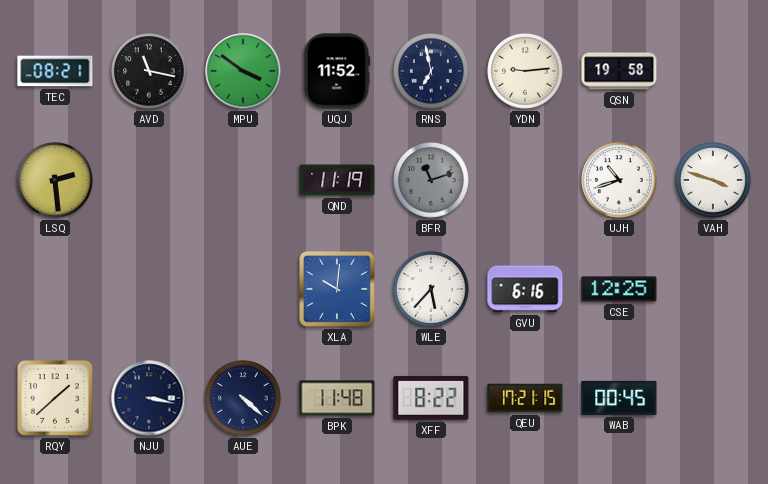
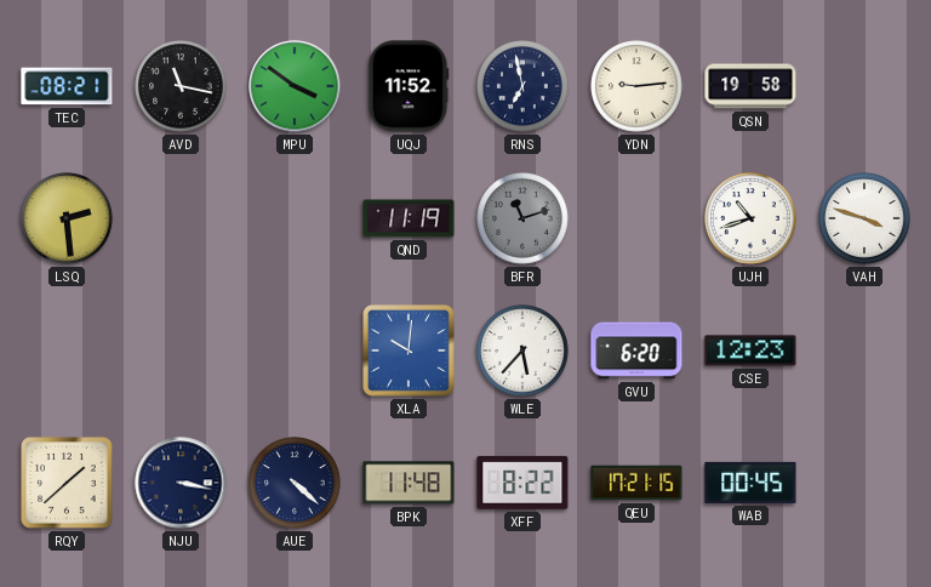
GVU: 6:16 -> 6:20 (636, 351)
CSE: 12:25 -> 12:23 (750, 351)
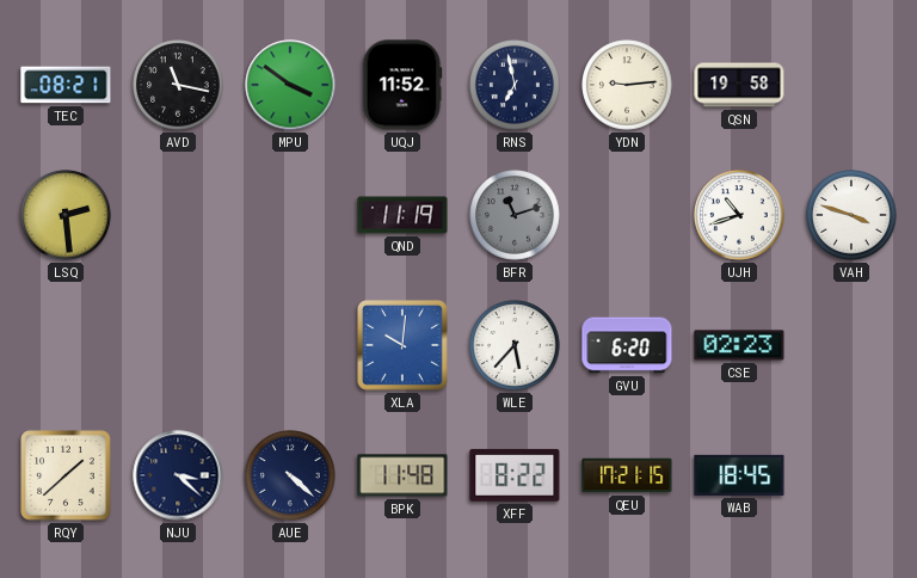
CSE: 12:23 -> 02:23 (739, 345)
NJU: 3:17 -> 3:22 (178, 475)
WAB: 00:45 -> 18:45 (739, 475)
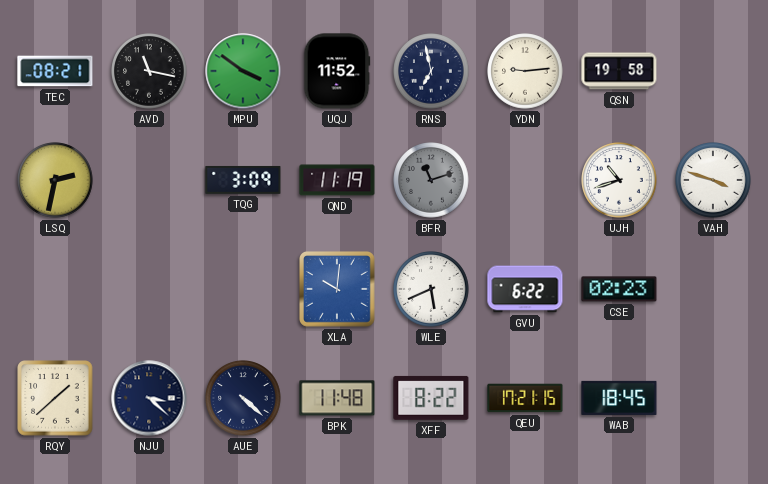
LSQ: 2:29 -> 2:32 (55, 180)
TQG: none -> 3:09 (243, 180)
WLE: 5:37 -> 5:41 (431, 289)
GVU: 6:20 -> 6:22 (525, 289)
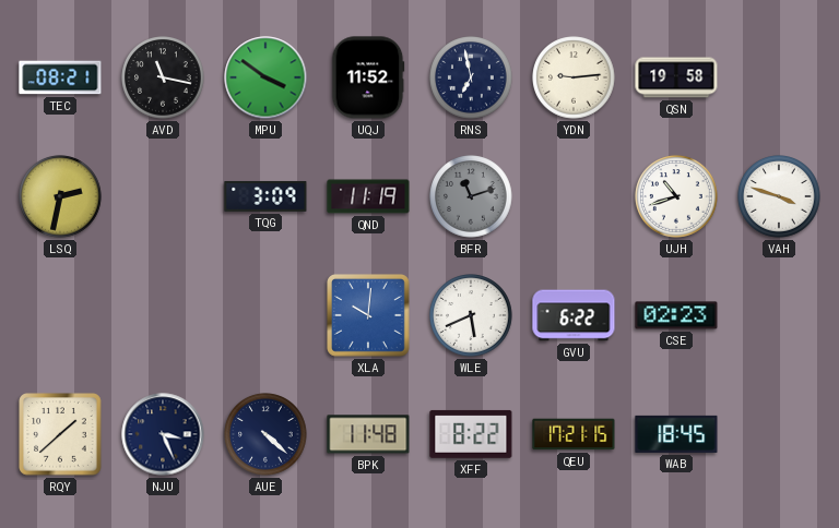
NJU: 3:22 -> 3:26 (163, 434)
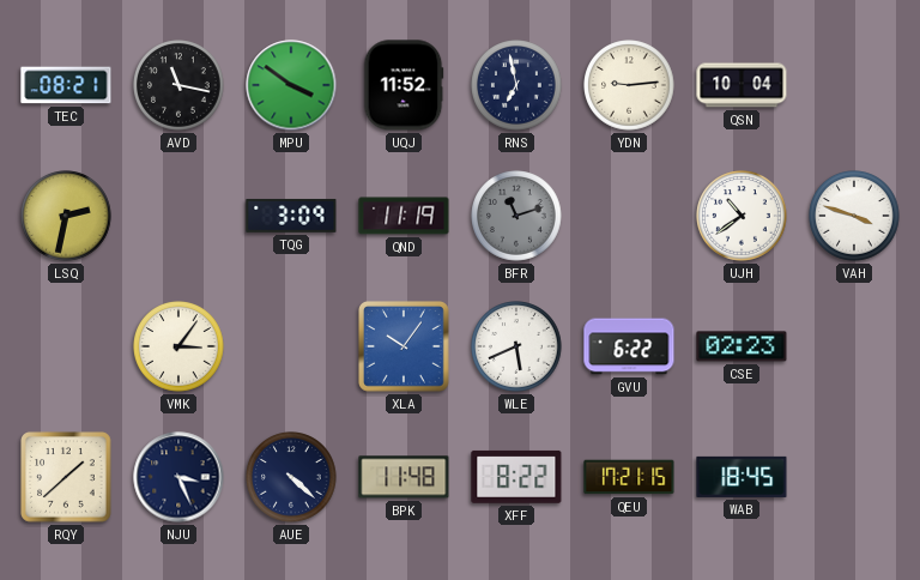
QSN: 19:58 -> 10:04 (742, 85)
UJH: 10:42 -> 10:39 (742, 216)
VMK: none -> 3:06 (178, 346)
XLA: 10:01 -> 10:06 (405, 348)
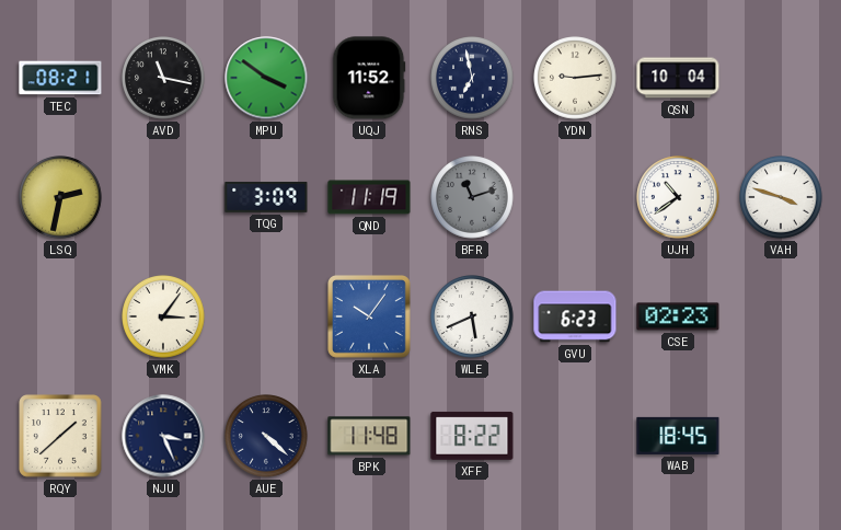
GVU: 6:22 -> 6:23 (575, 316)
QEU: 17:21 -> none (629, 477)
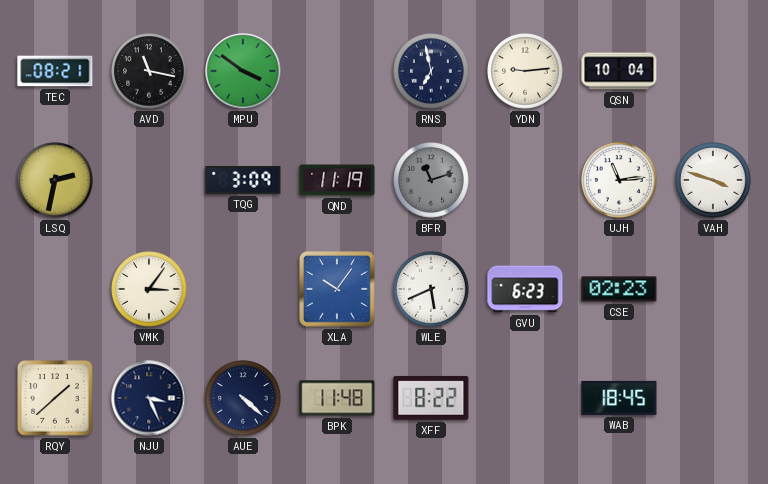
UQJ: 11:52 -> none (369, 78)
UJH: 10:39 -> 11:14 (619, 180)
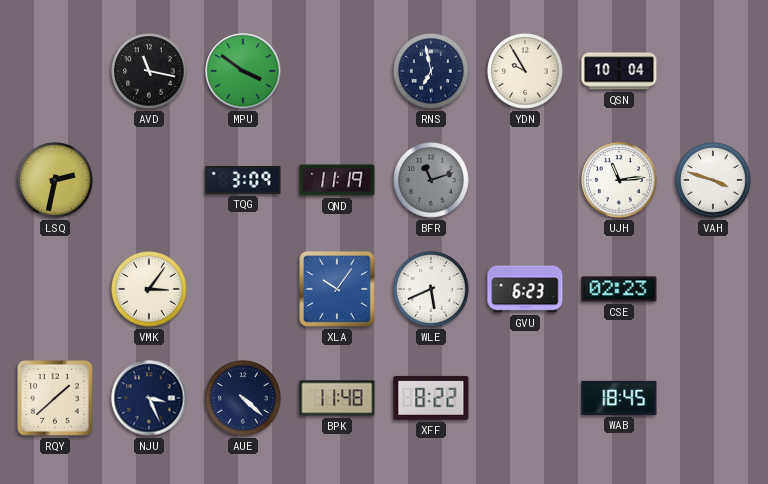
TEC: 08:21 -> none (55, 71)
YDN: 9:14 -> 9:55 (525, 71)
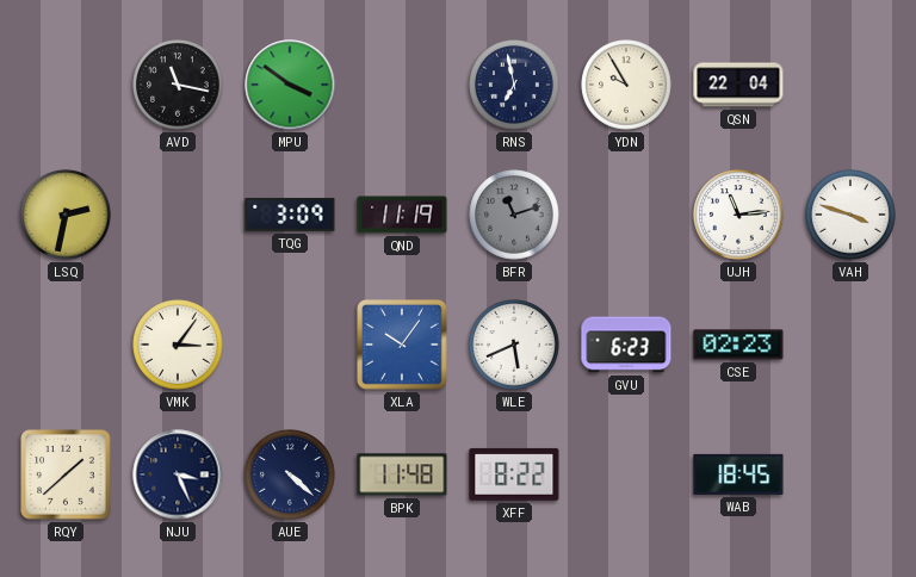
QSN: 10:04 -> 22:04 (738, 85)
